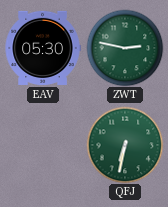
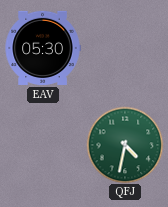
ZWT: 2:47 -> none (125, 48)
QFJ: 6:32 -> 4:32 (125, 145)
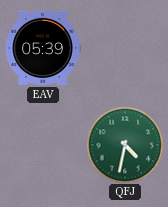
EAV: 05:30 -> 05:39 (43, 48)
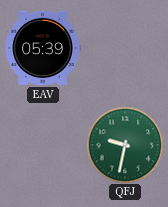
QFJ: 4:32 -> 9:32 (125, 145)
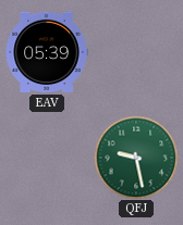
QFJ: 9:32 -> 9:28 (136, 158)
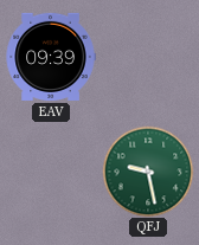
EAV: 05:39 -> 09:39 (51, 57)
